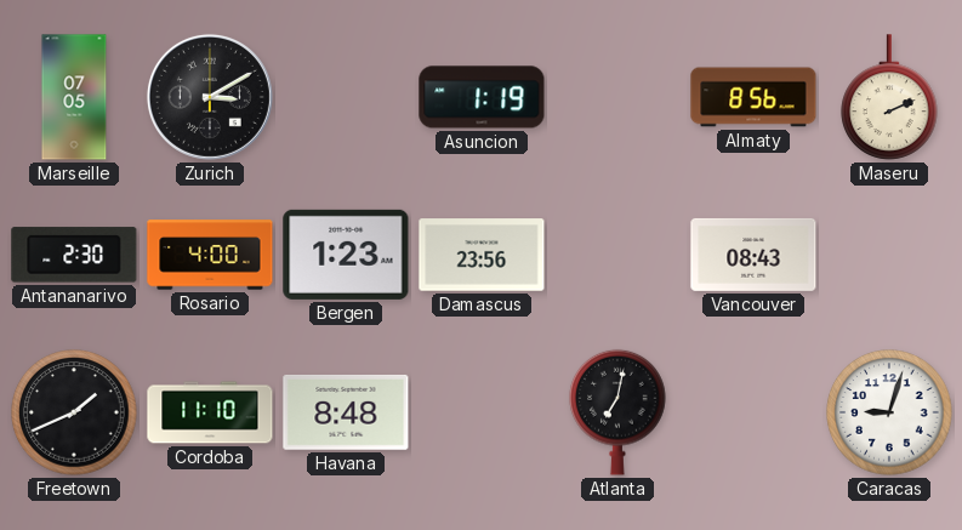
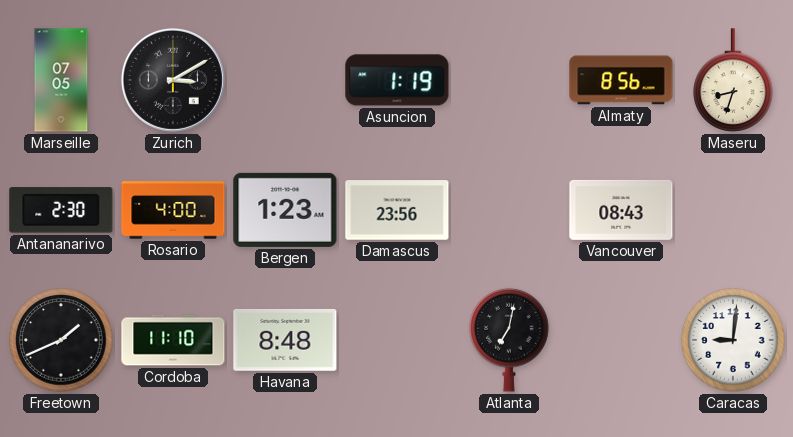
Maseru: 2:11 -> 8:33 (733, 80)
Caracas: 9:03 -> 9:01 (733, 340)
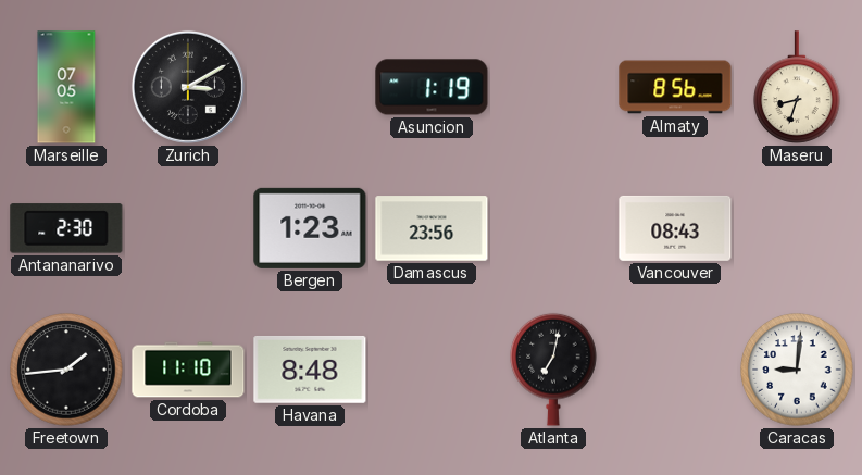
Rosario: 4:00 -> none (173, 210)
Freetown: 1:41 -> 1:44 (66, 370)
